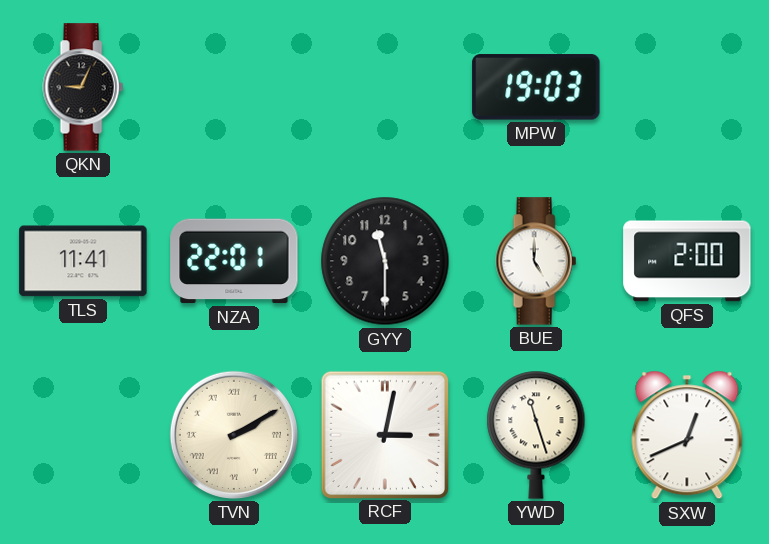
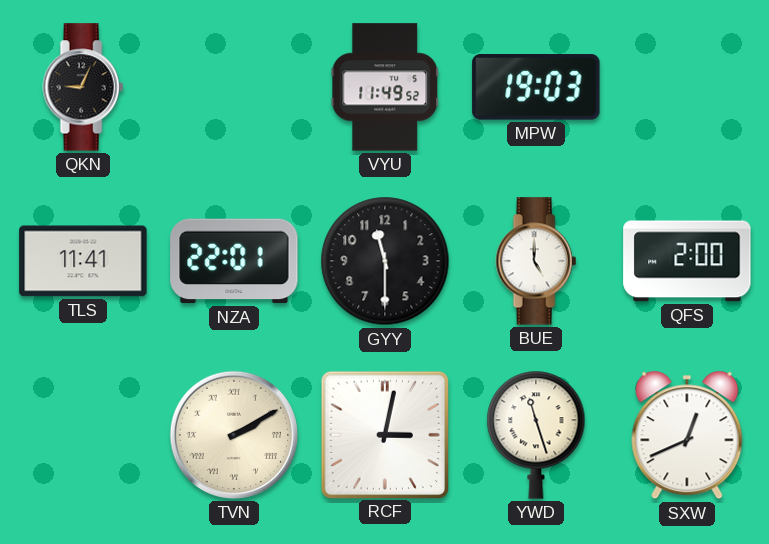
VYU: none -> 11:49 (385, 87)
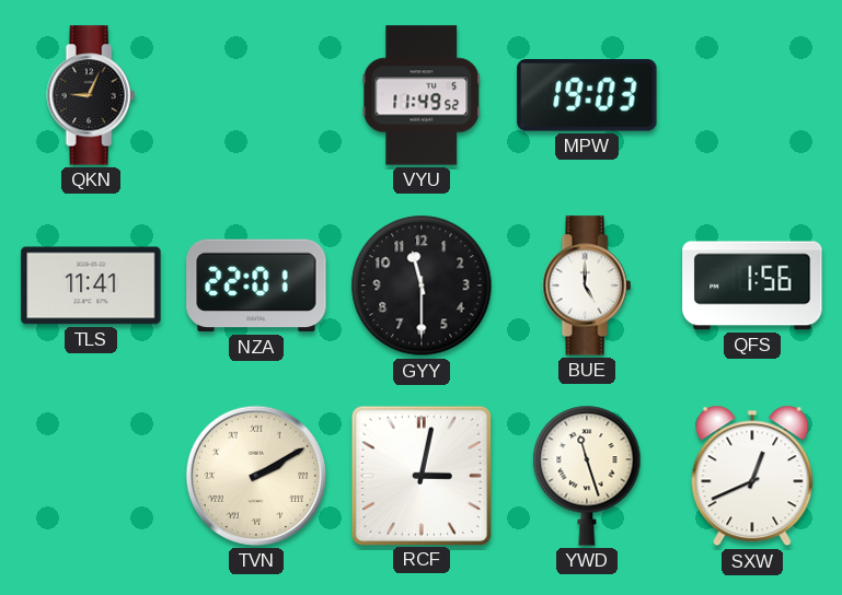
QFS: 2:00 -> 1:56 (752, 285)
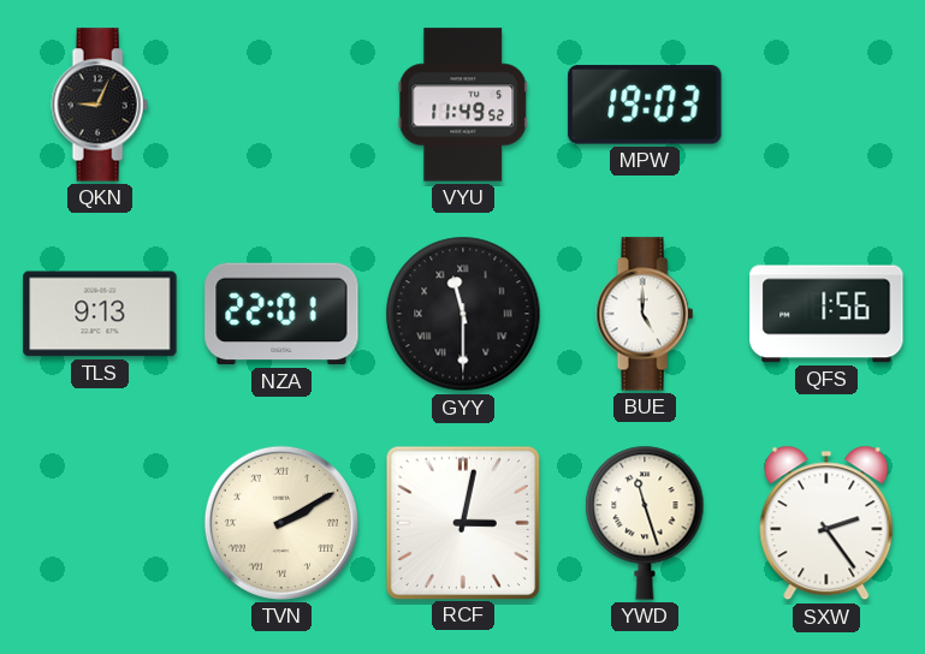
TLS: 11:41 -> 9:13 (100, 314)
GYY numerals: Arabic -> Roman (463, 314)
SXW: 12:41 -> 2:24 (826, 523)
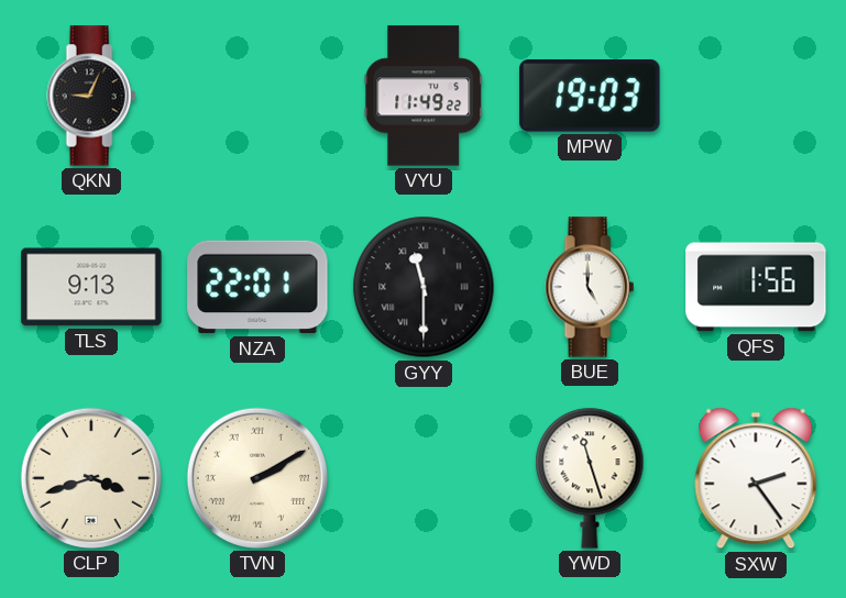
VYU: 11:49:52 -> 11:49:22 (424, 96)
CLP: none -> 3:42 (91, 478)
RCF: 3:02 -> none (462, 522)
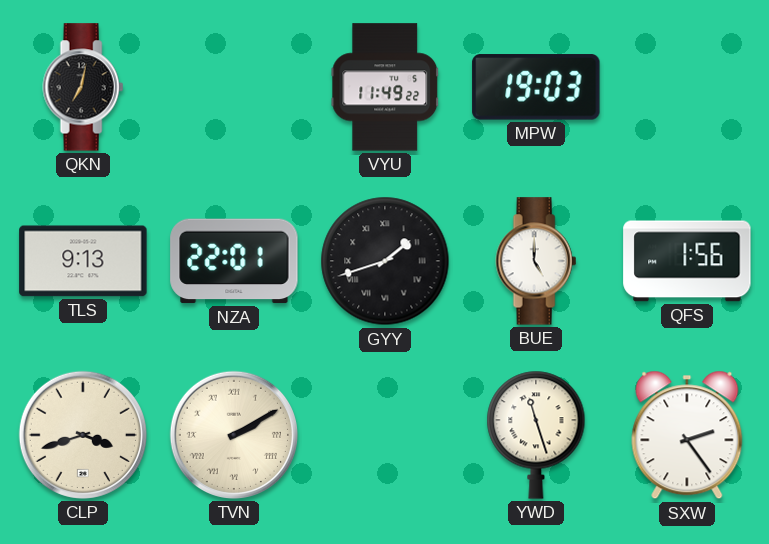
QKN: 9:04 -> 7:02 (83, 87)
GYY: 11:30 -> 1:42 (385, 261)
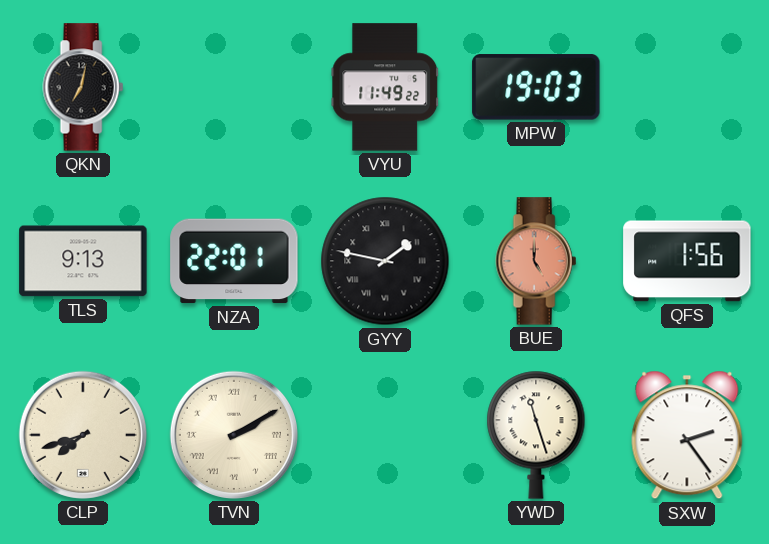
GYY: 1:42 -> 1:47 (385, 261)
BUE dial: white -> salmon (536, 261)
CLP: 3:42 -> 7:42 (83, 435)
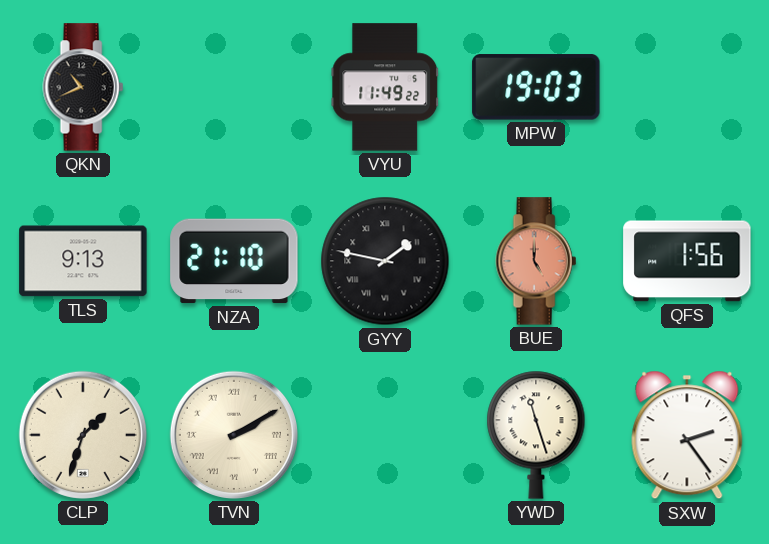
QKN: 7:02 -> 10:41 (83, 87)
NZA: 22:01 -> 21:10 (234, 261)
CLP: 7:42 -> 1:33 (83, 435)
